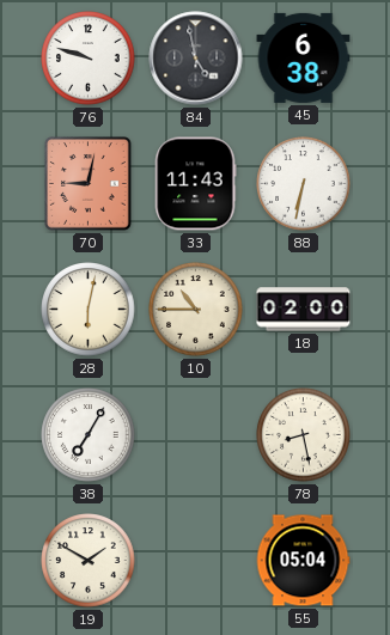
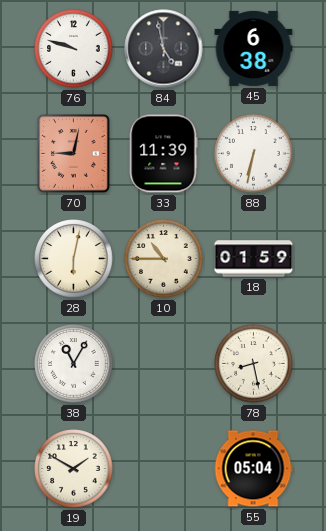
33: 11:43 -> 11:39 (163, 154)
18: 02:00 -> 01:59 (254, 259)
38: 7:05 -> 11:05 (74, 364)
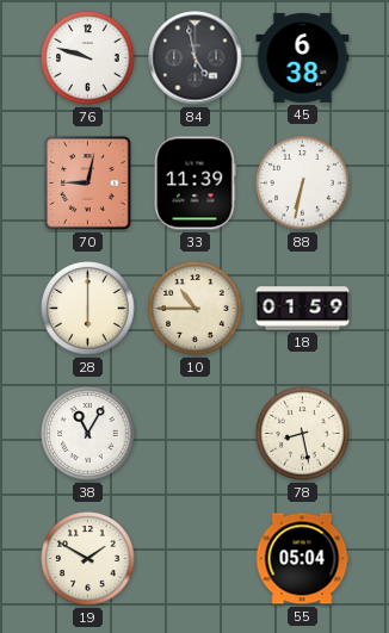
28: 6:02 -> 6:00 (88, 309)
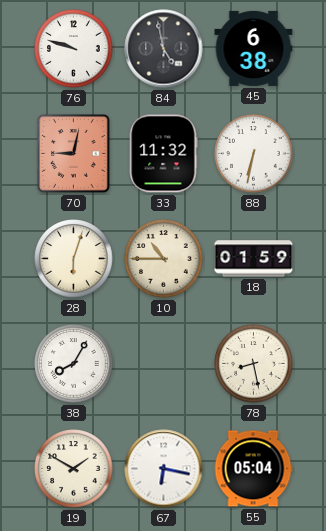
33: 11:39 -> 11:32 (163, 154)
28: 6:00 -> 6:03 (74, 259)
38: 11:05 -> 8:05 (74, 364)
67: none -> 6:17 (164, 469)
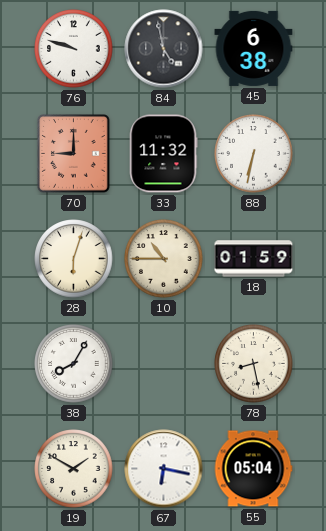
70: 9:02 -> 9:00 (74, 154)
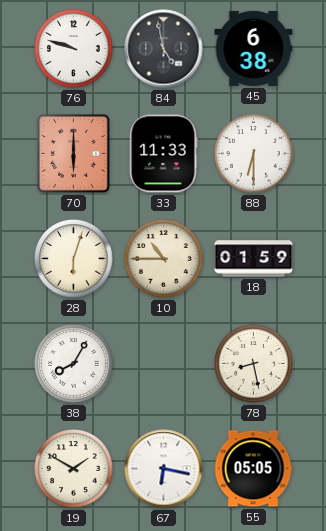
70: 9:00 -> 6:00 (74, 154)
33: 11:32 -> 11:33 (163, 154)
88: 6:32 -> 6:30 (254, 154)
55: 05:04 -> 05:05 (253, 469)
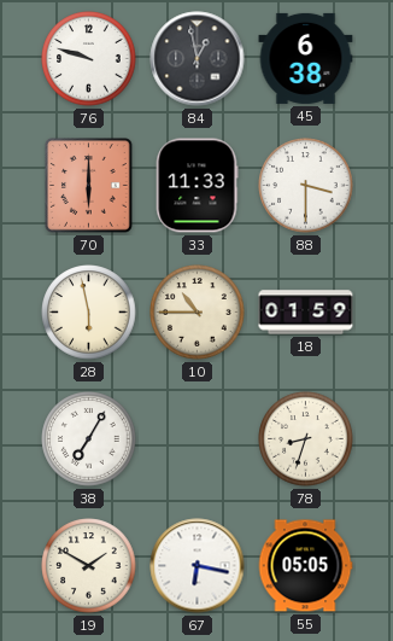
84: 4:58 -> 12:58 (198, 59)
88: 6:30 -> 3:30 (306, 186)
28: 6:03 -> 5:58 (89, 313)
38: 8:05 -> 7:05 (89, 439)
78: 8:28 -> 8:33 (306, 439)
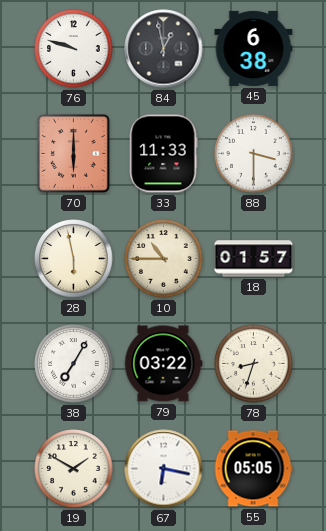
18: 01:59 -> 01:57 (254, 259)
79: none -> 03:22 (163, 364)
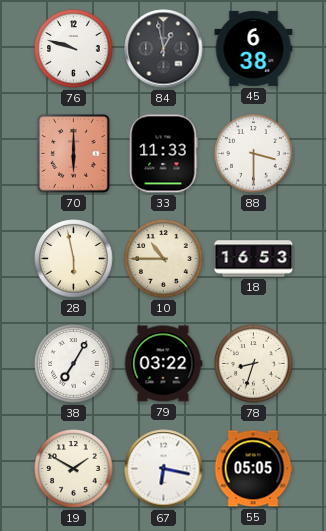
18: 01:57 -> 16:53 (254, 259)
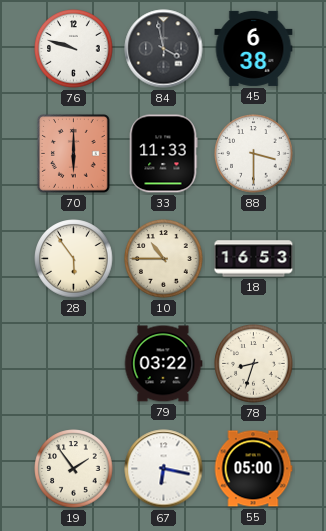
84: 12:58 -> 3:58 (164, 49)
28: 5:58 -> 5:54 (74, 259)
38: 7:05 -> none (74, 364)
19: 1:50 -> 1:54 (74, 469)
55: 05:05 -> 05:00 (253, 469)
